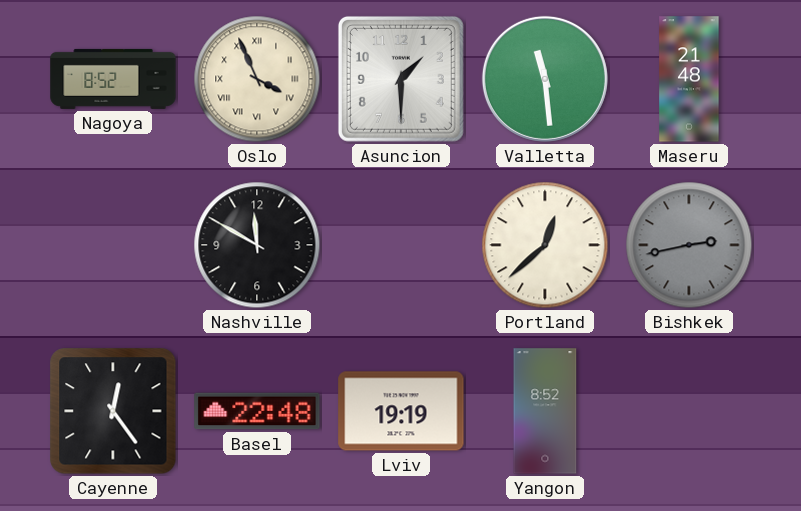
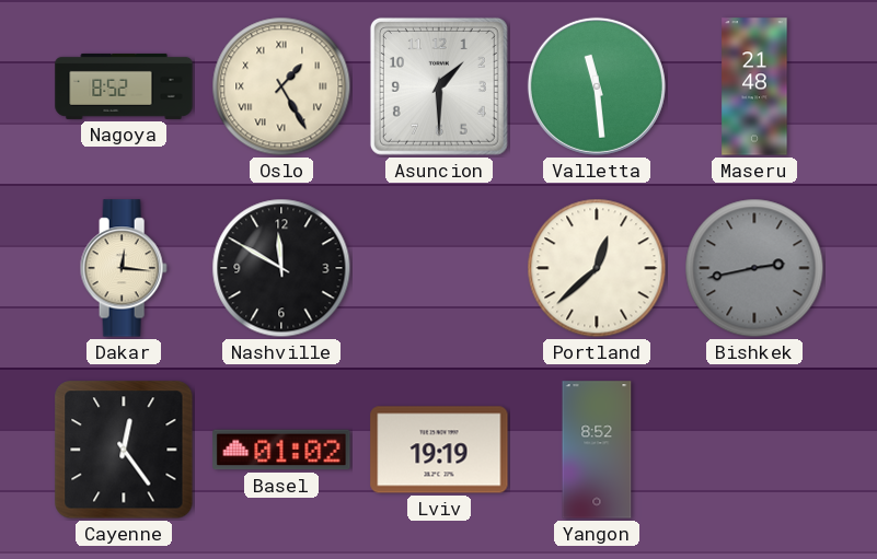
Oslo: 3:56 -> 1:25 (281, 86)
Dakar: none -> 12:16 (124, 268)
Basel: 22:48 -> 01:02 (281, 450)
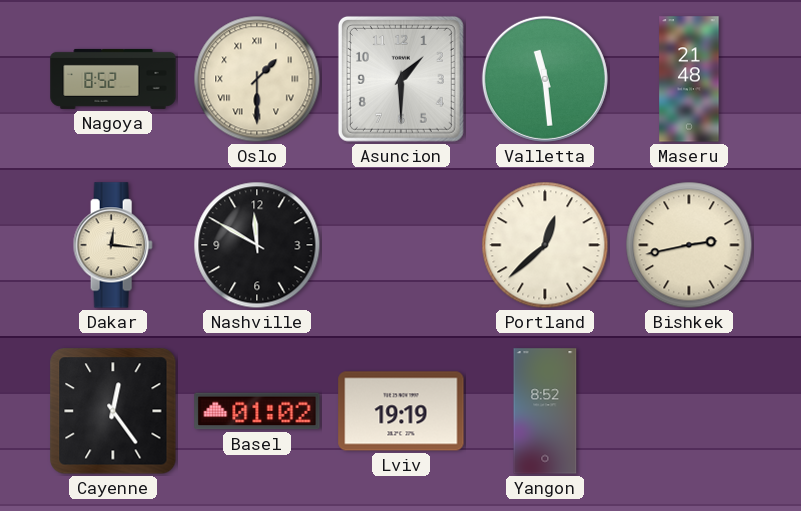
Oslo: 1:25 -> 1:30 (257, 79)
Bishkek dial: grey -> cream (689, 245)
